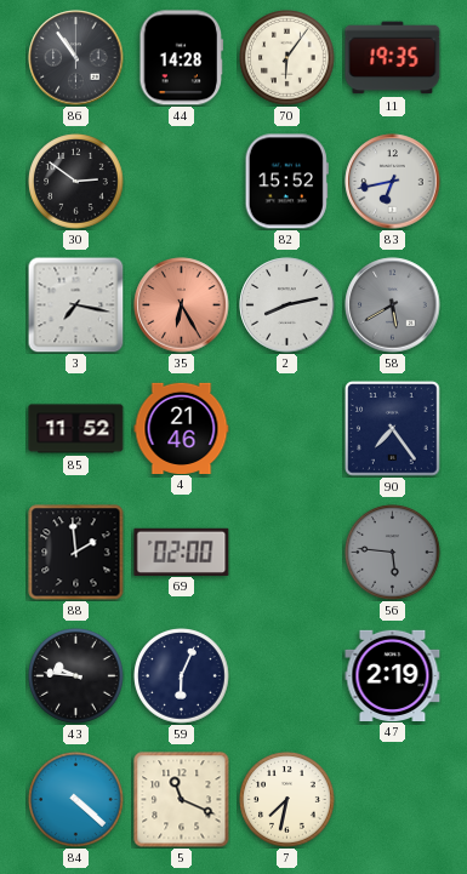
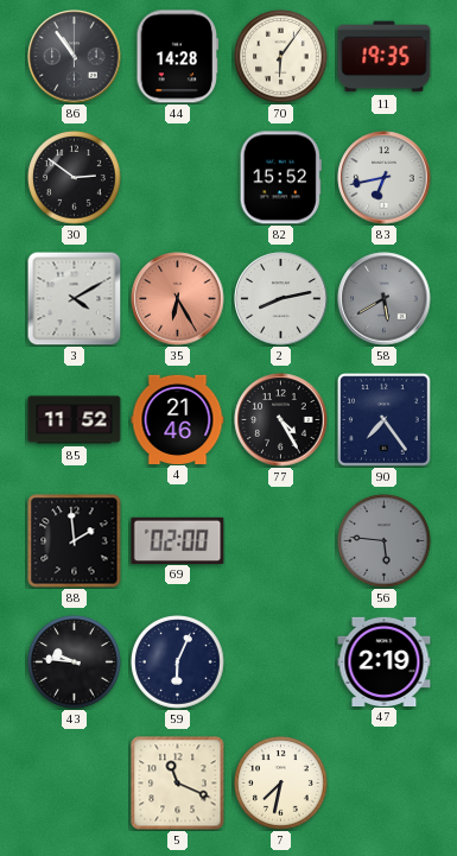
3: 7:17 -> 4:10 (74, 298)
77: none -> 4:25 (281, 420)
84: 4:22 -> none (76, 800)
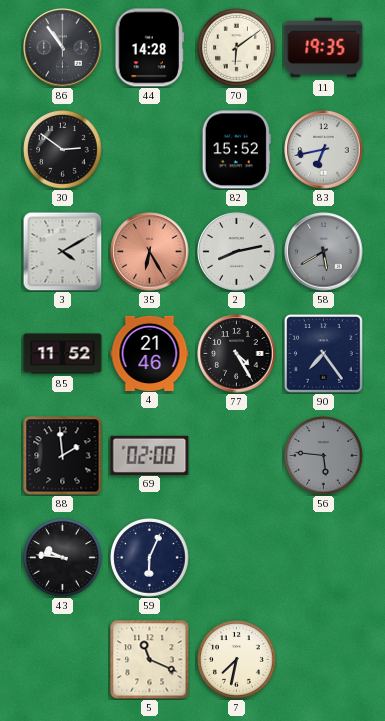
70: 6:06 -> 6:09 (237, 48)
47: 2:19 -> none (385, 661)
